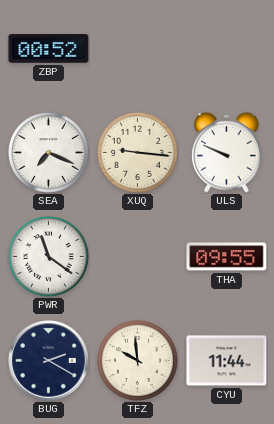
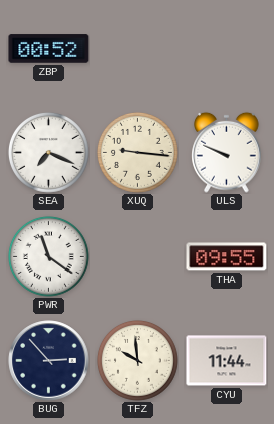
BUG: 2:20 -> 2:53 (49, 361)
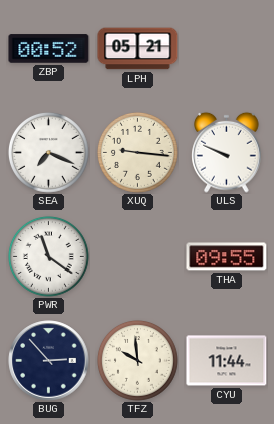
LPH: none -> 05:21 (138, 49)
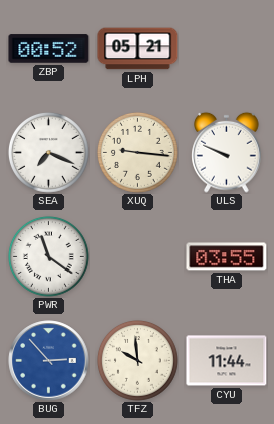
THA: 09:55 -> 03:55 (227, 257)
BUG dial: navy -> blue (49, 361)
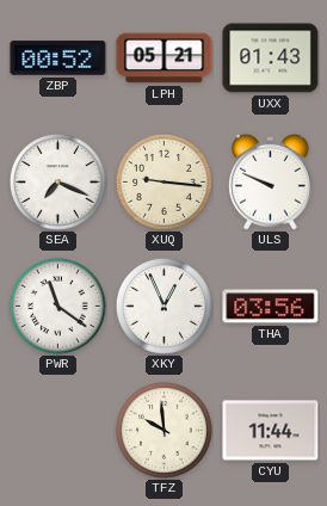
UXX: none -> 01:43 (271, 58)
XKY: none -> 12:56 (163, 306)
THA: 03:55 -> 03:56 (271, 307)
BUG: 2:53 -> none (49, 361)
